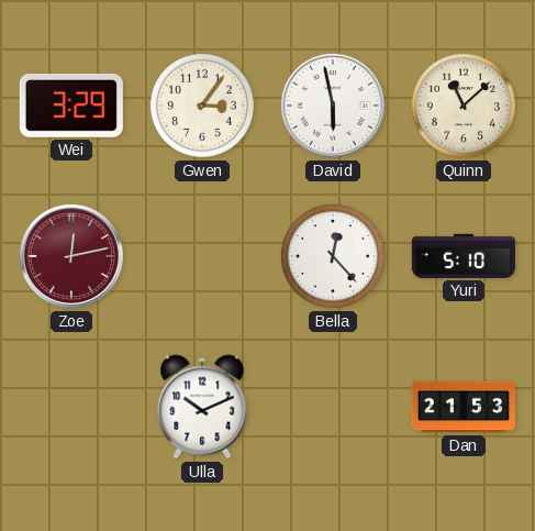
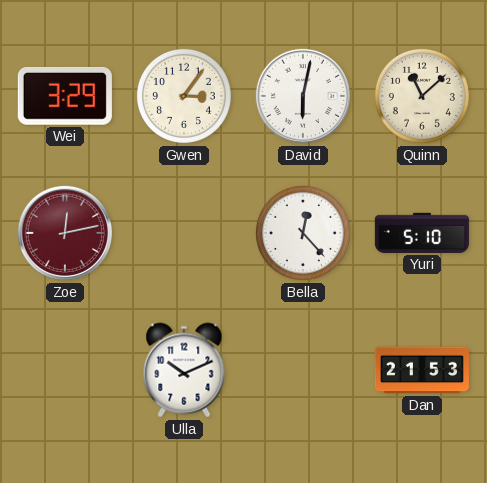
David: 5:58 -> 6:02 (303, 96)
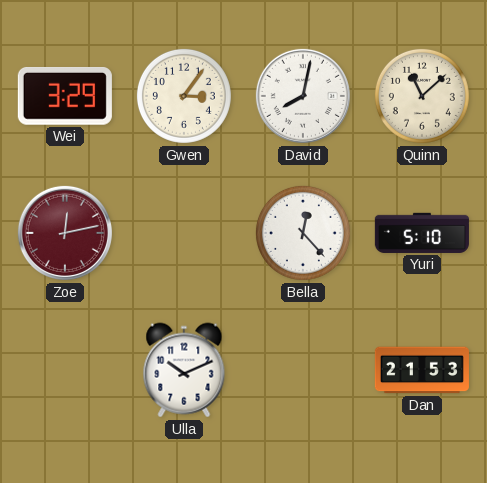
David: 6:02 -> 8:02 (303, 96)
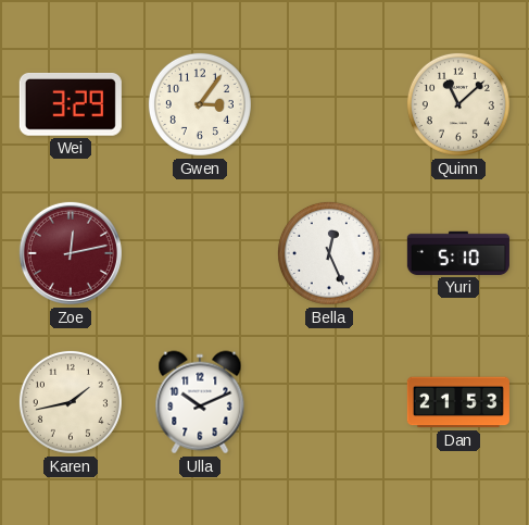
David: 8:02 -> none (303, 96)
Bella: 12:23 -> 12:26 (329, 253)
Karen: none -> 1:43 (71, 402)
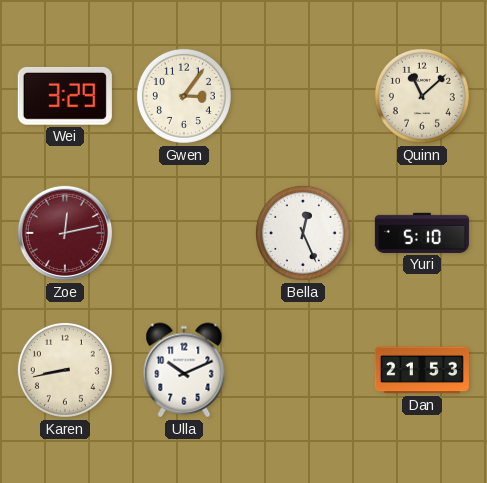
Karen: 1:43 -> 8:43 (65, 370)
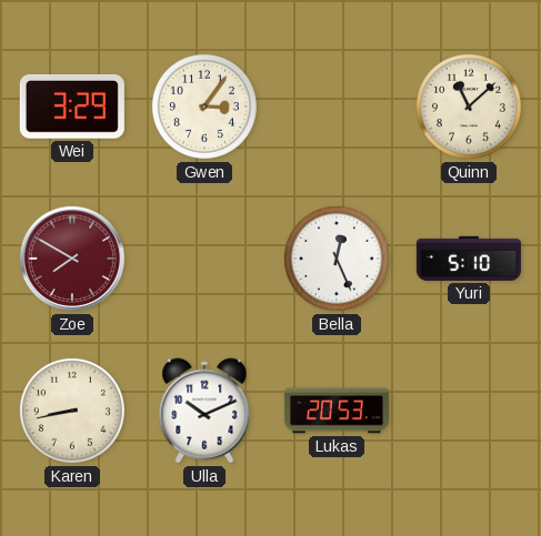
Zoe: 12:13 -> 7:50 (72, 259)
Lukas: none -> 20:53 (337, 411)
Dan: 21:53 -> none (422, 370)
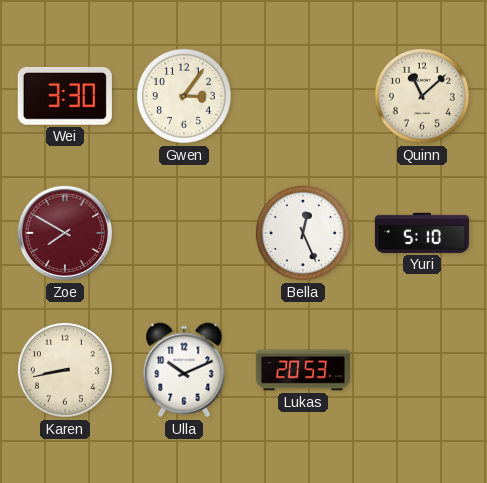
Wei: 3:29 -> 3:30 (65, 96)
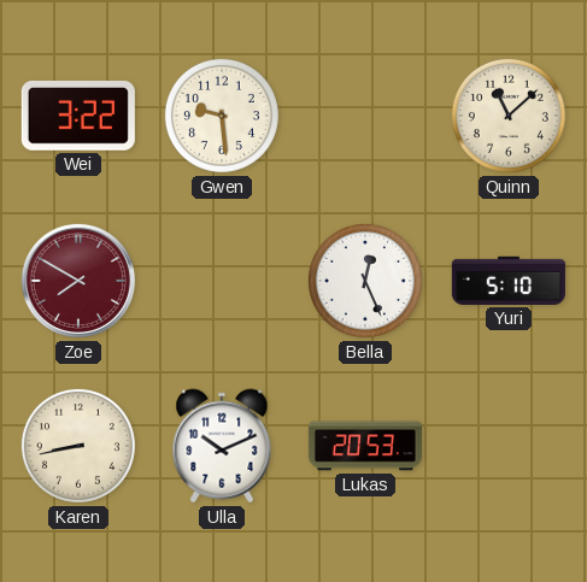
Wei: 3:30 -> 3:22 (78, 116)
Gwen: 3:06 -> 9:29 (222, 116)
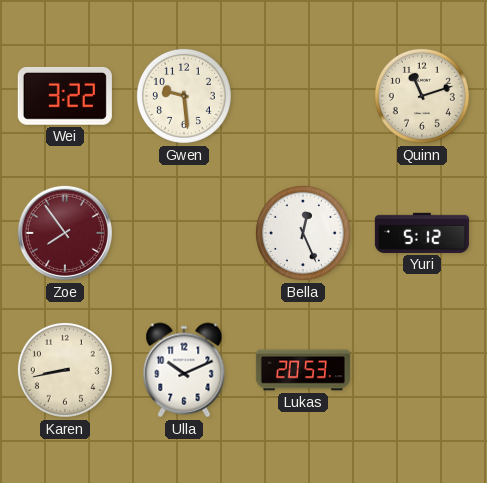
Quinn: 11:08 -> 11:12 (422, 96)
Zoe: 7:50 -> 7:54 (65, 233)
Yuri: 5:10 -> 5:12 (422, 233)
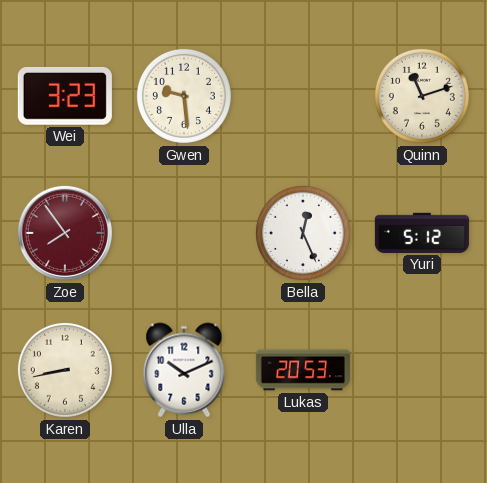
Wei: 3:22 -> 3:23 (65, 96)
